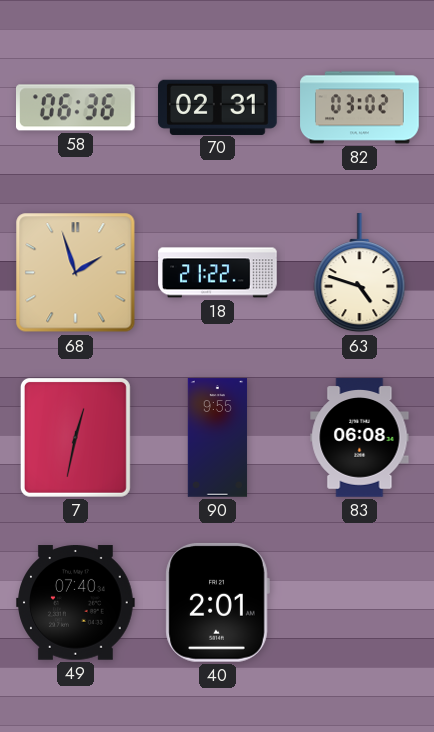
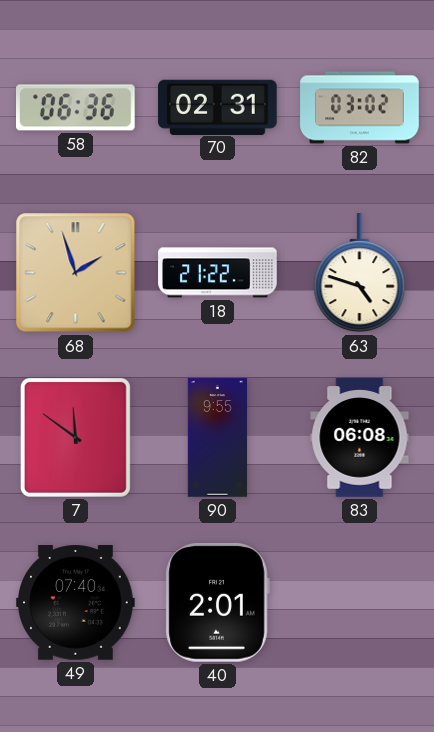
7: 12:32 -> 11:51 (75, 437)
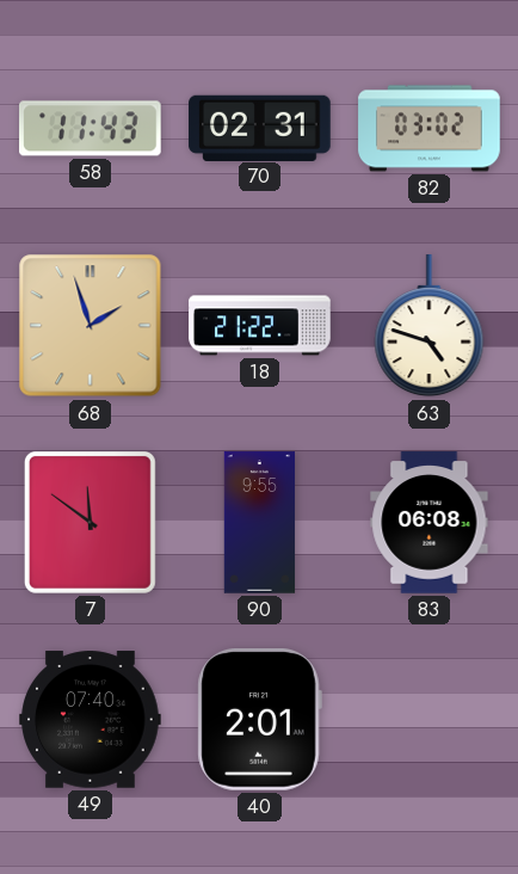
58: 06:36 -> 11:43 (91, 129)
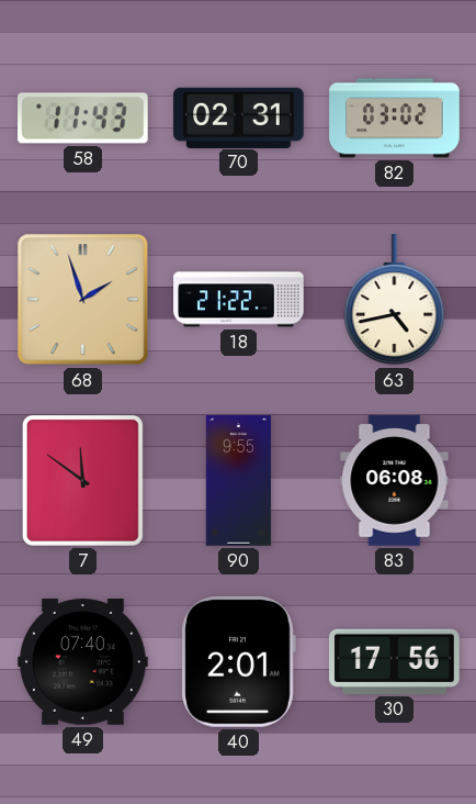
63: 4:48 -> 4:43 (395, 300)
30: none -> 17:56 (395, 661)
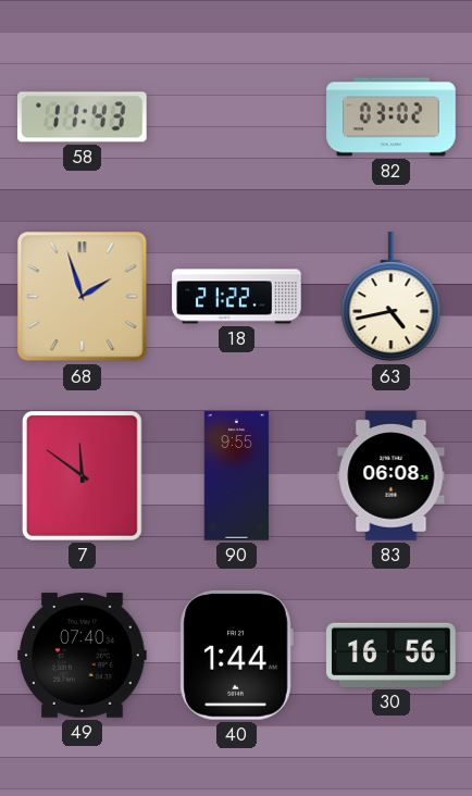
70: 02:31 -> none (239, 118)
40: 2:01 -> 1:44 (236, 655)
30: 17:56 -> 16:56 (392, 655)
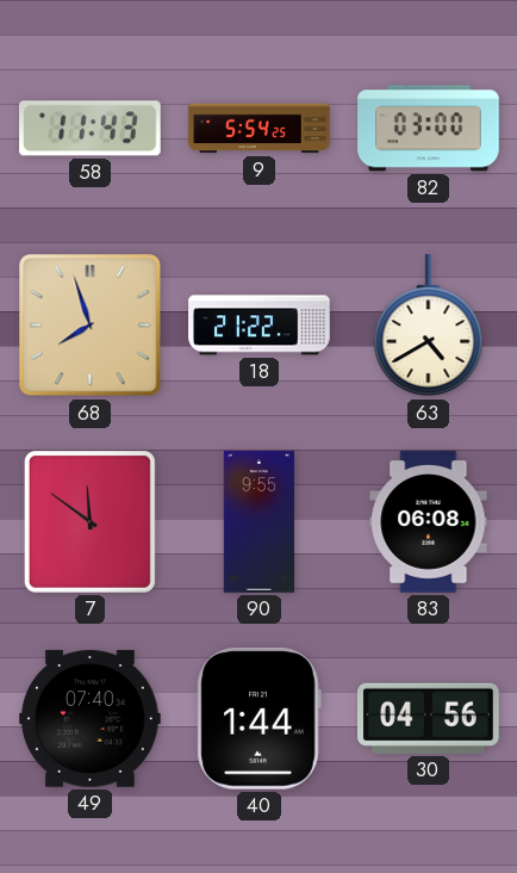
9: none -> 5:54 (260, 129)
82: 03:02 -> 03:00 (429, 129)
68: 1:57 -> 7:57 (91, 326)
63: 4:43 -> 4:40 (429, 326)
30: 16:56 -> 04:56 (429, 718)
